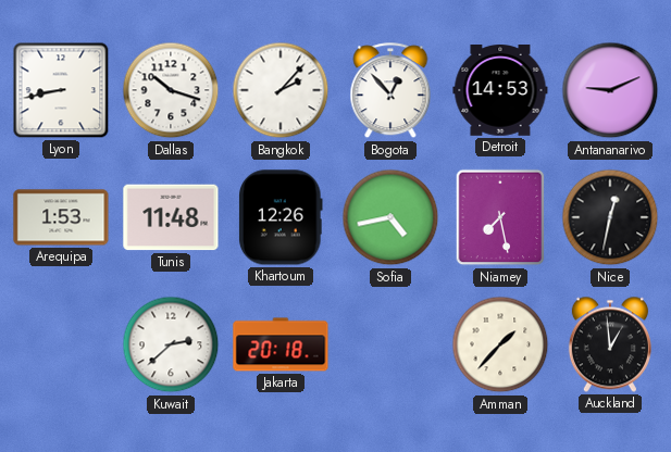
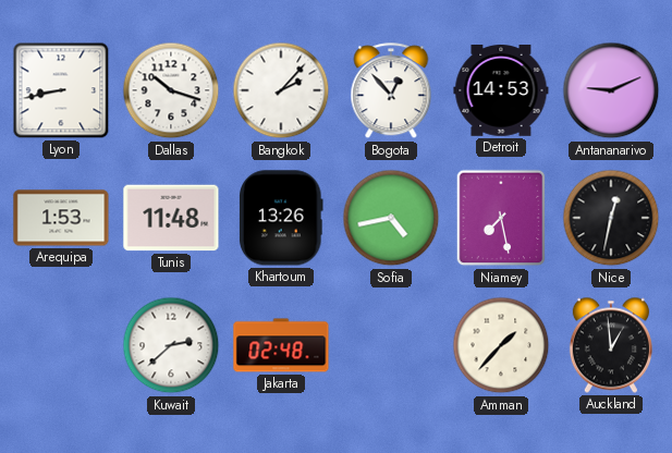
Khartoum: 12:26 -> 13:26 (281, 218)
Jakarta: 20:18 -> 02:48 (281, 345)
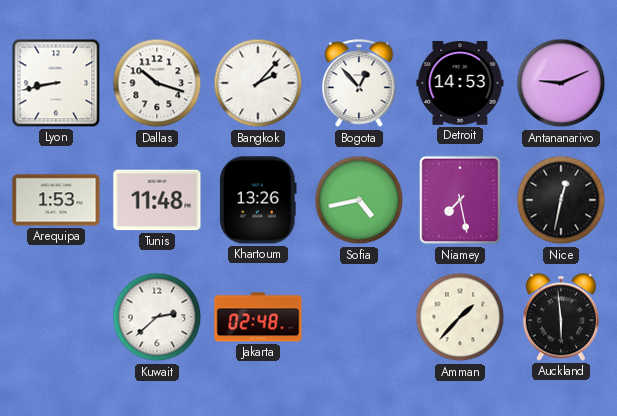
Auckland: 12:59 -> 5:59 (561, 317)
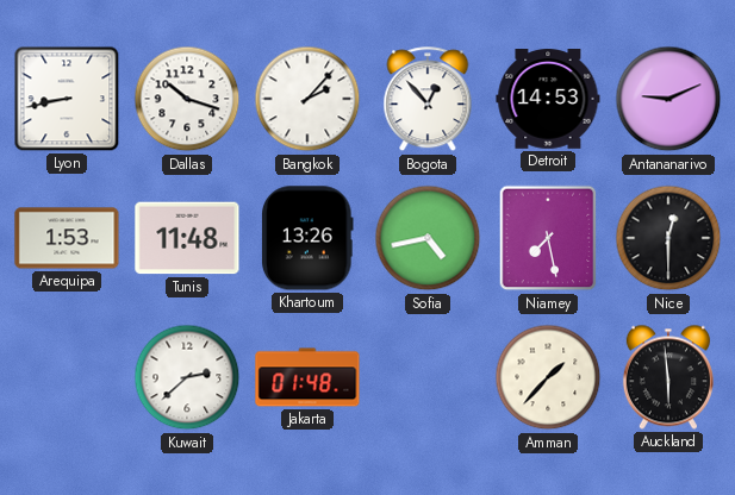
Nice: 12:32 -> 12:30 (668, 238)
Jakarta: 02:48 -> 01:48 (307, 377)
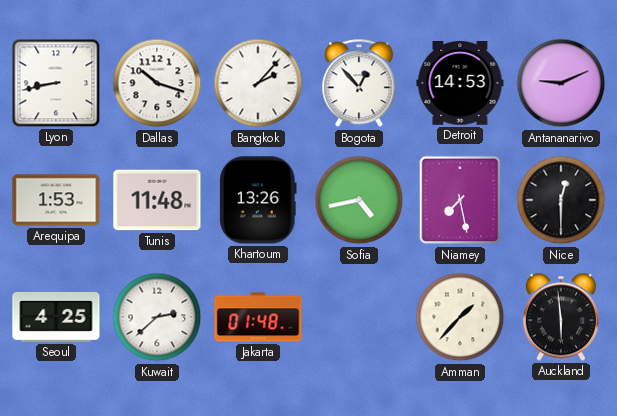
Seoul: none -> 4:25 (56, 317)
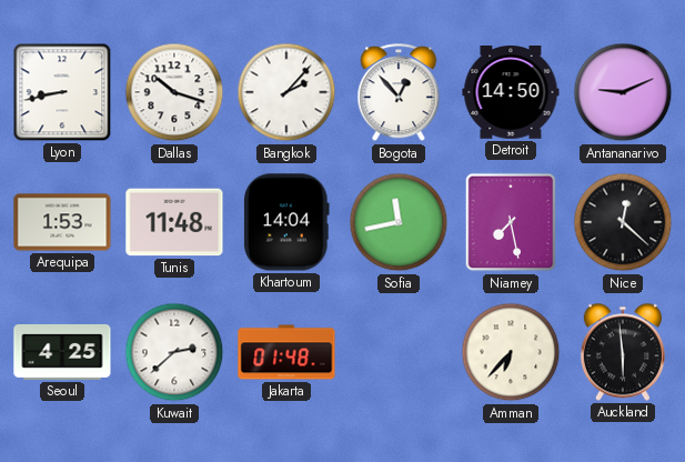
Detroit: 14:53 -> 14:50 (511, 93)
Khartoum: 13:26 -> 14:04 (286, 222)
Sofia: 4:43 -> 11:43 (399, 222)
Nice: 12:30 -> 12:22 (623, 222)
Amman: 1:37 -> 6:37 (511, 352)
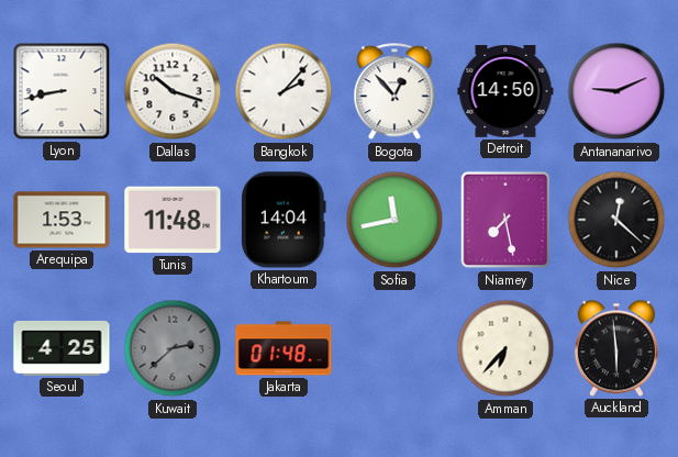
Kuwait dial: white -> grey (173, 348)
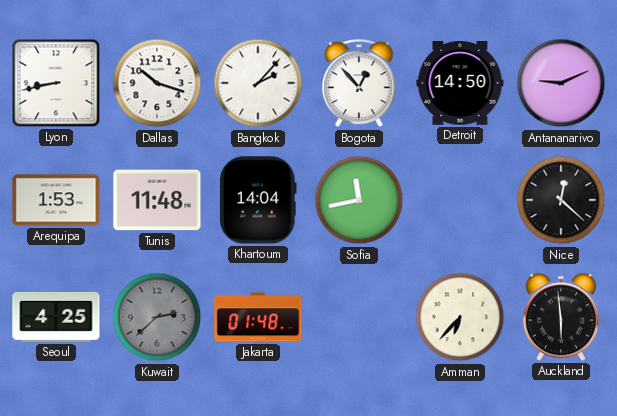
Niamey: 7:28 -> none (505, 220)
